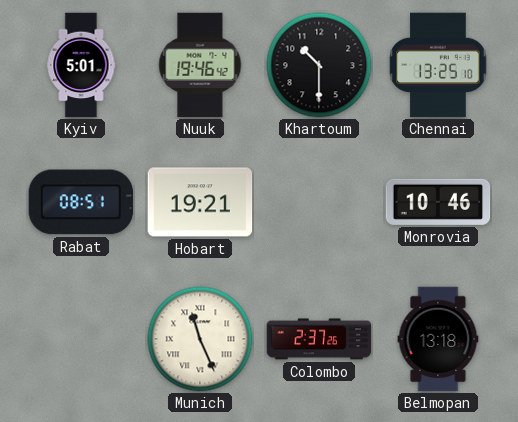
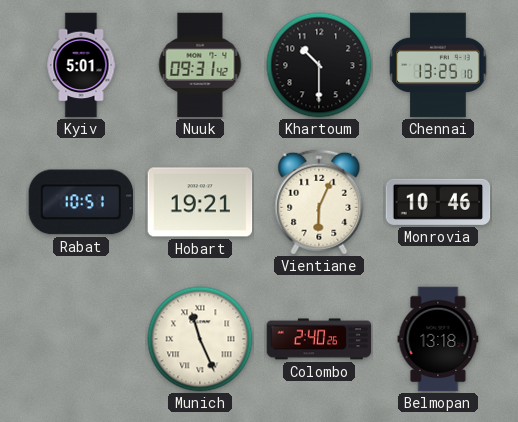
Nuuk: 19:46 -> 09:31 (200, 65)
Rabat: 08:51 -> 10:51 (81, 202)
Vientiane: none -> 6:04 (319, 202)
Colombo: 2:37 -> 2:40 (319, 339)
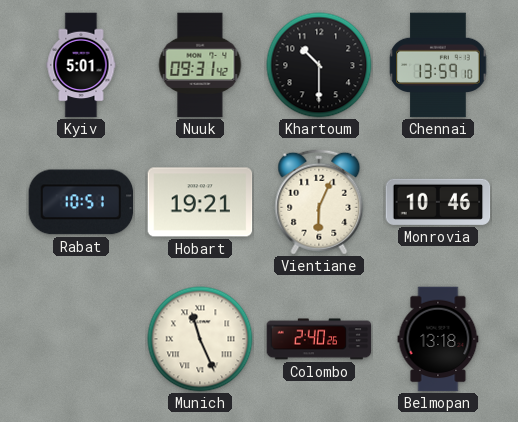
Chennai: 13:25 -> 13:59 (438, 65)
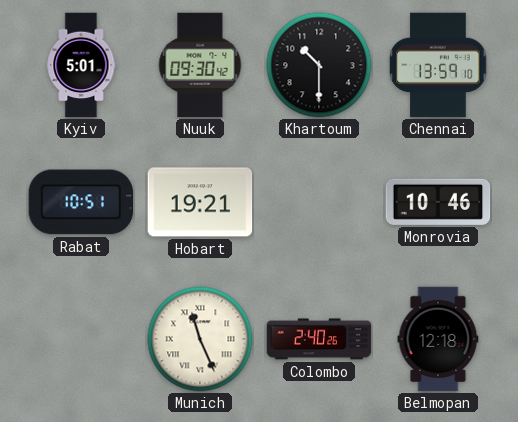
Nuuk: 09:31 -> 09:30 (200, 65)
Vientiane: 6:04 -> none (319, 202)
Belmopan: 13:18 -> 12:18 (438, 339)
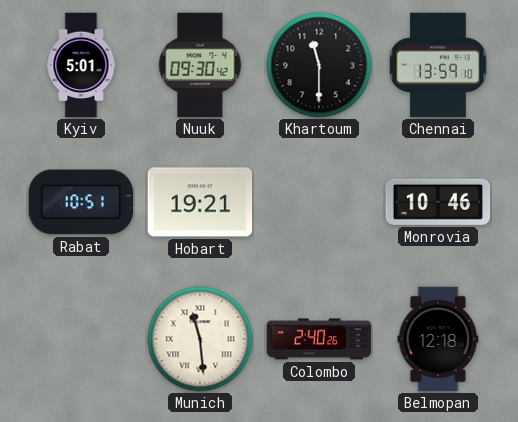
Khartoum: 10:30 -> 11:30 (319, 65)
Munich: 11:26 -> 11:29 (200, 339)
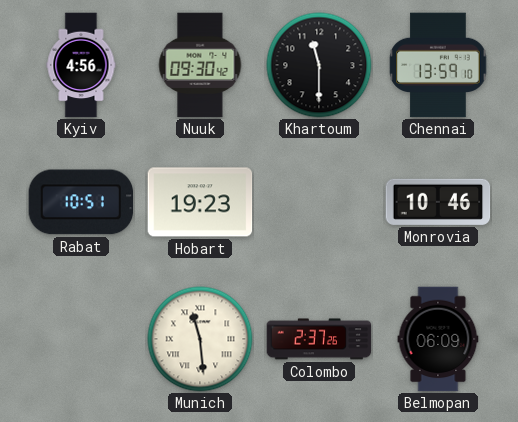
Kyiv: 5:01 -> 4:56 (81, 65)
Hobart: 19:21 -> 19:23 (200, 202)
Colombo: 2:40 -> 2:37 (319, 339)
Belmopan: 12:18 -> 06:09 (438, 339)
